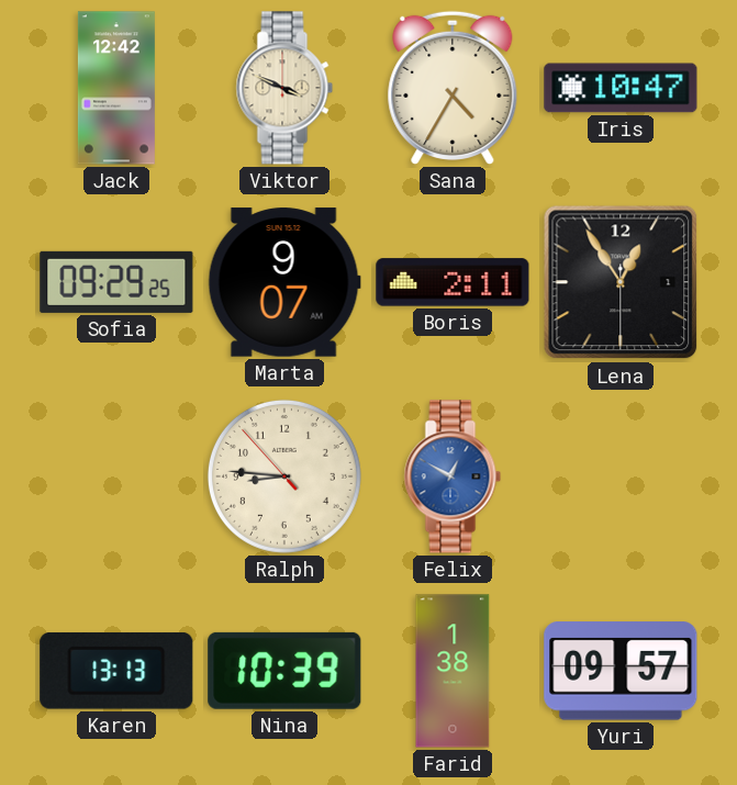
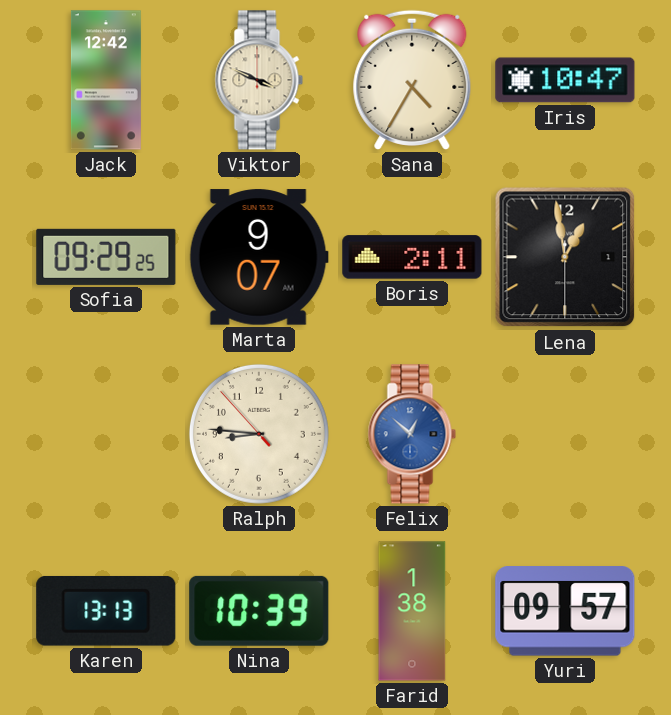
Lena: 12:54 -> 12:58 (565, 257)
Felix: 12:50 -> 12:52 (412, 434)
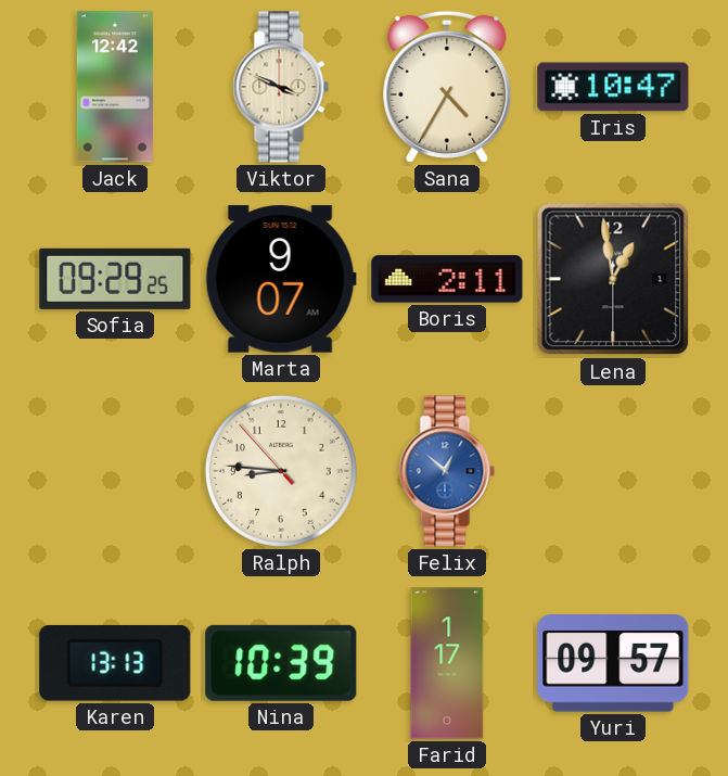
Farid: 1:38 -> 1:17 (447, 663)
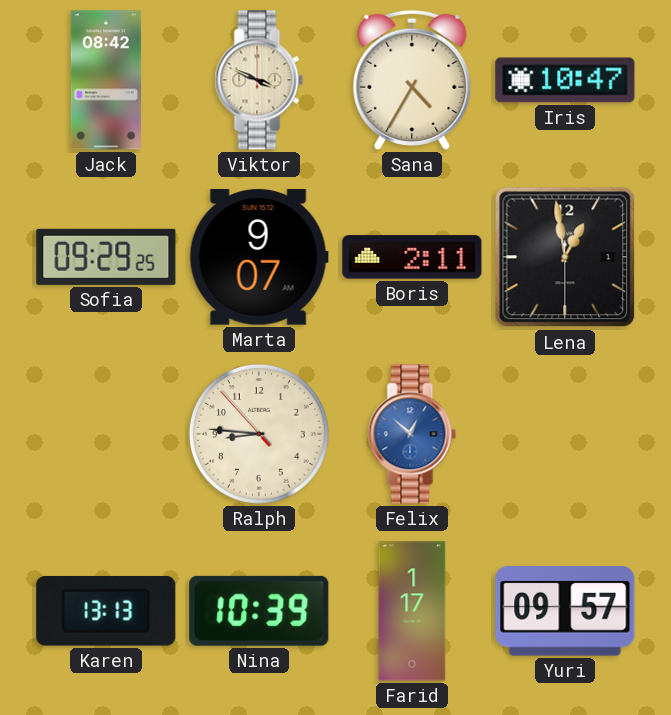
Jack: 12:42 -> 08:42 (106, 80)
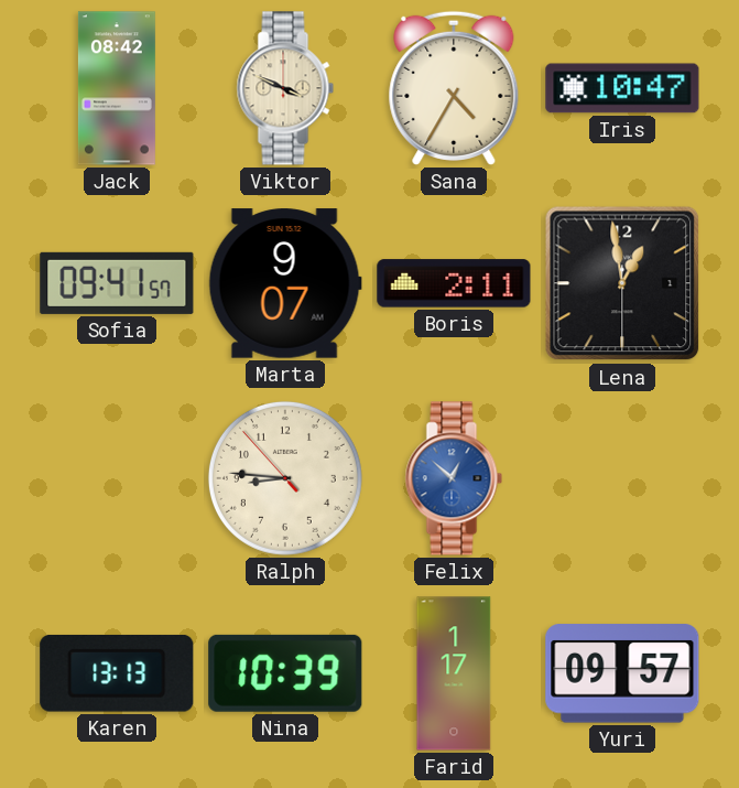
Sofia: 09:29 -> 09:41 (117, 283)
